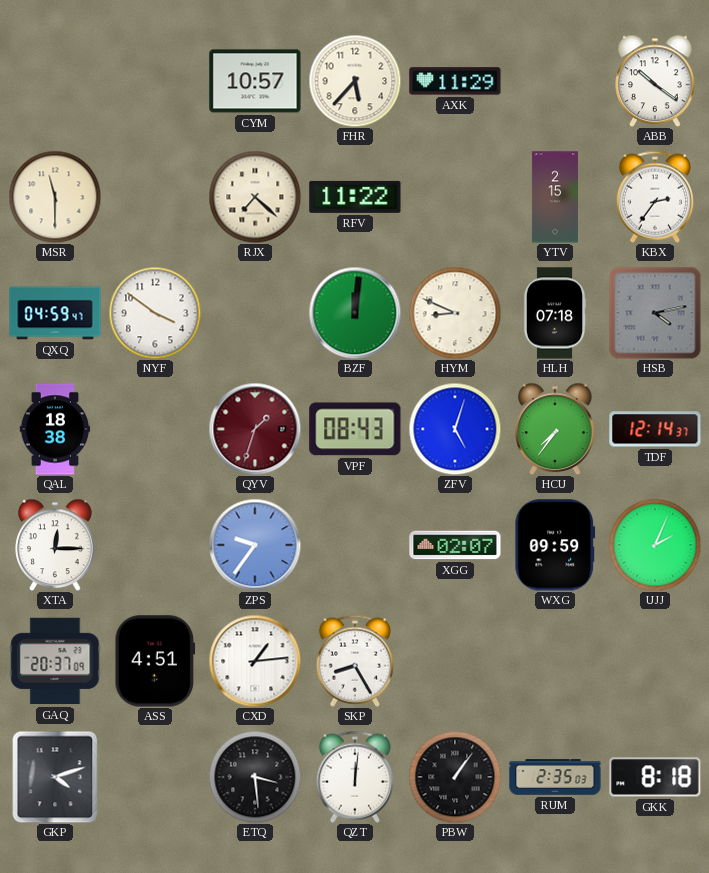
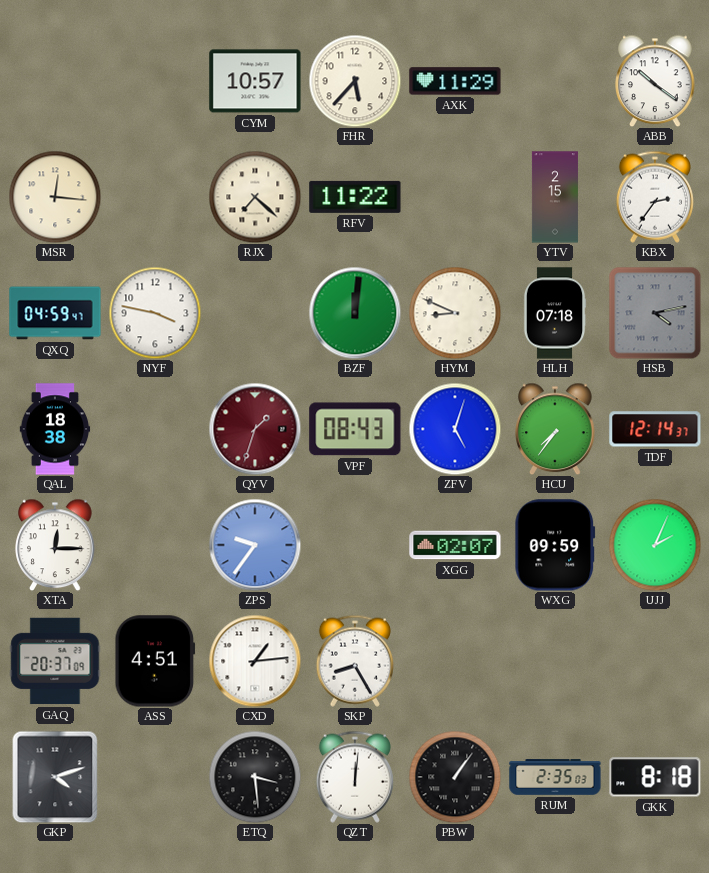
MSR: 11:30 -> 12:16 (55, 197)
NYF: 3:51 -> 3:47 (155, 313)
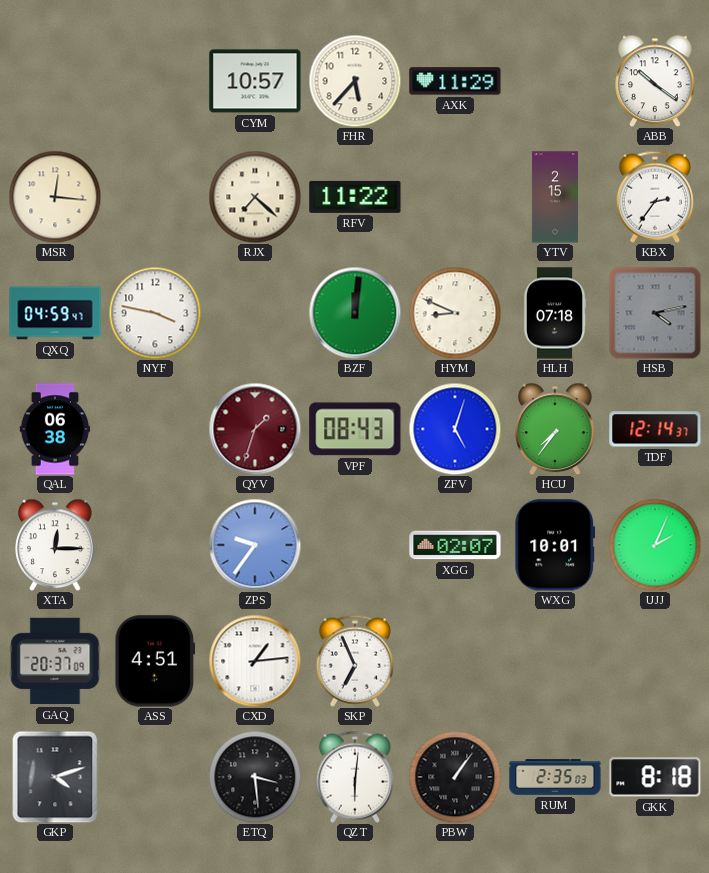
QAL: 18:38 -> 06:38 (55, 429)
WXG: 09:59 -> 10:01 (555, 545)
SKP: 8:25 -> 6:56 (355, 661)
QZT: 12:01 -> 6:01 (355, 777)
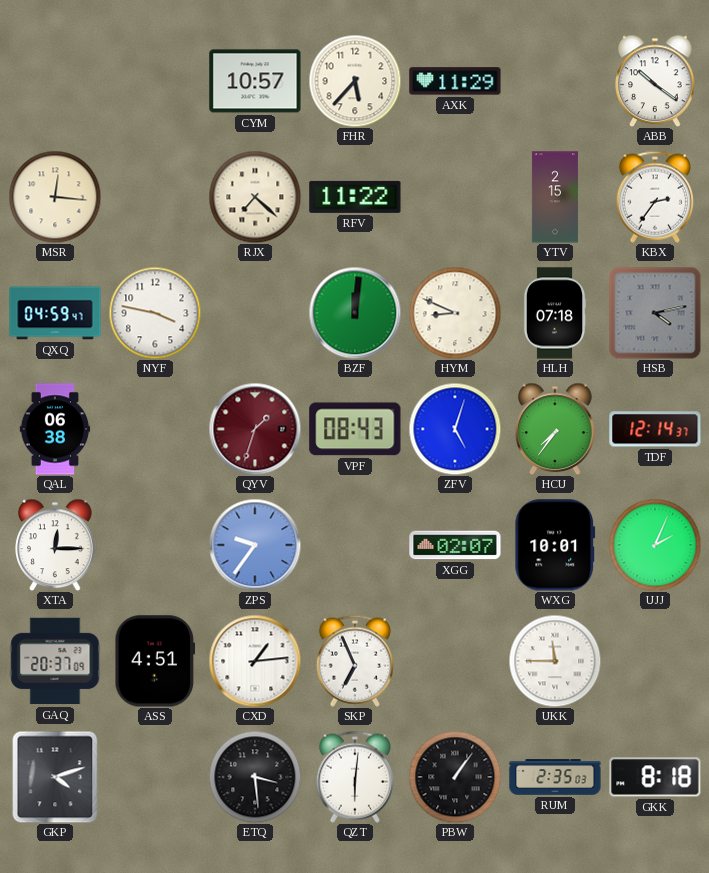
UKK: none -> 11:45 (555, 661)
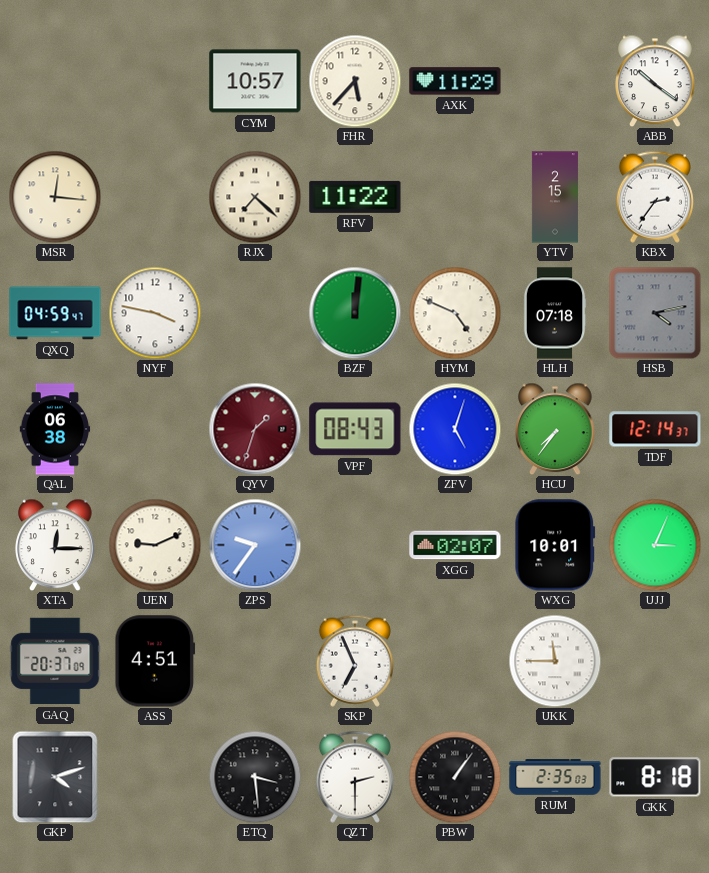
HYM: 8:49 -> 4:49 (455, 313)
UEN: none -> 9:11 (155, 545)
UJJ: 2:04 -> 3:04 (655, 545)
CXD: 1:14 -> none (255, 661)
QZT: 6:01 -> 2:30 (355, 777)
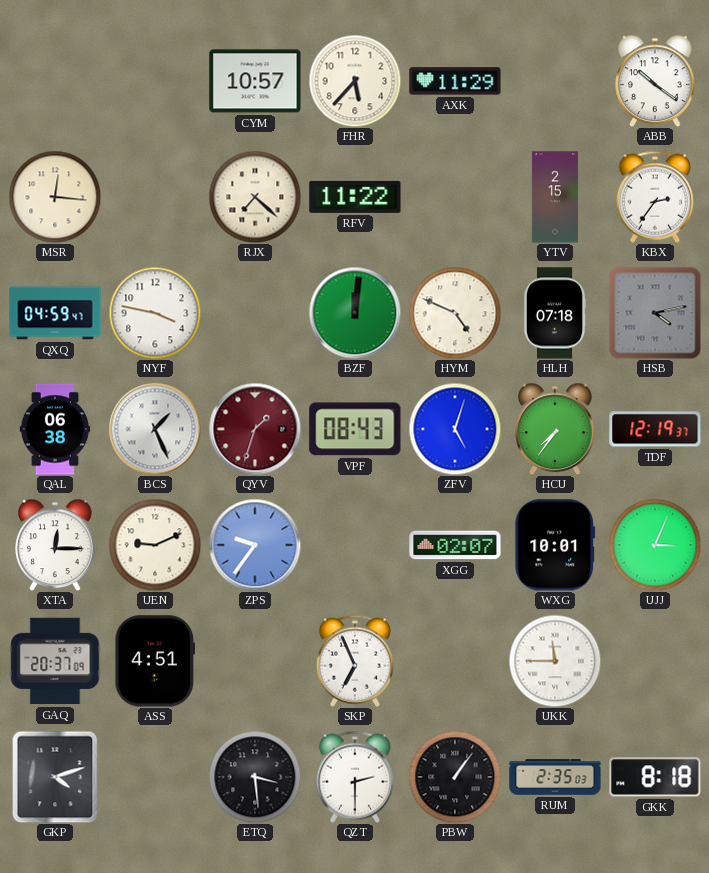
BCS: none -> 1:26 (155, 429)
TDF: 12:14 -> 12:19 (655, 429)
